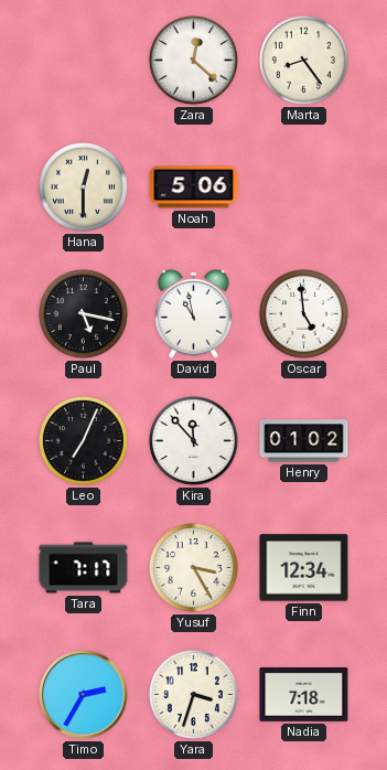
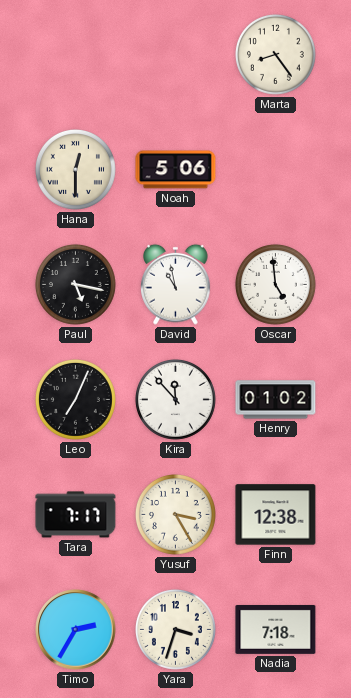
Zara: 12:22 -> none (193, 60)
Finn: 12:34 -> 12:38 (276, 515)
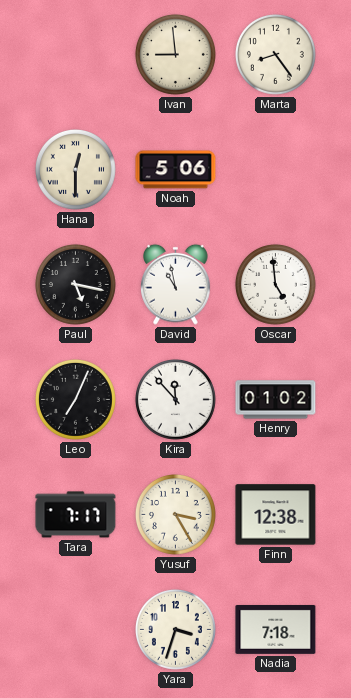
Ivan: none -> 8:59 (175, 54)
Timo: 2:35 -> none (76, 630)
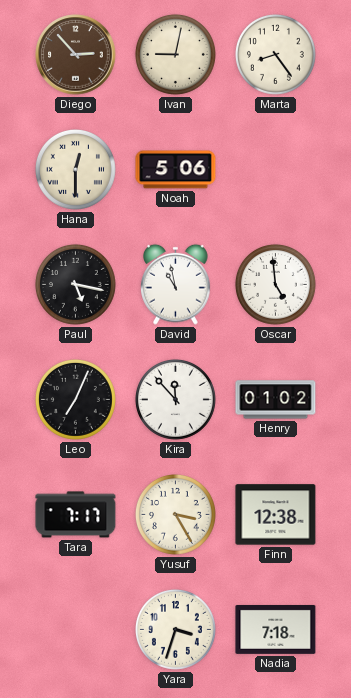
Diego: none -> 2:53 (76, 55)
Ivan: 8:59 -> 9:02 (175, 54)
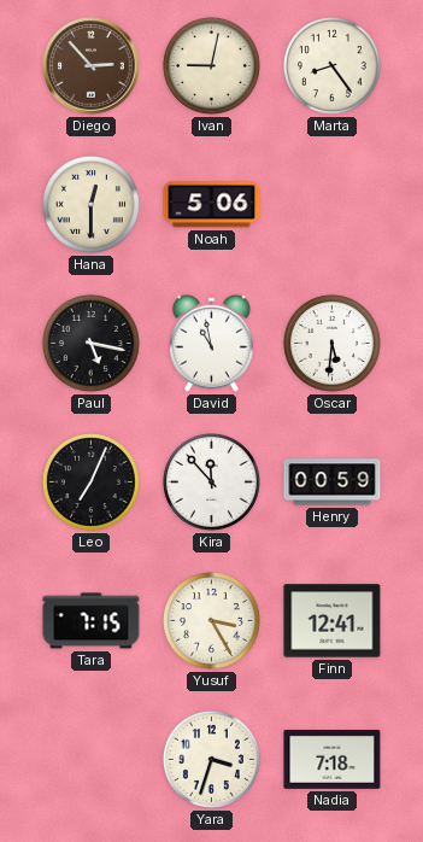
Oscar: 4:59 -> 5:31 (331, 343)
Henry: 01:02 -> 00:59 (333, 483)
Tara: 7:17 -> 7:15 (92, 621)
Finn: 12:38 -> 12:41 (333, 621)
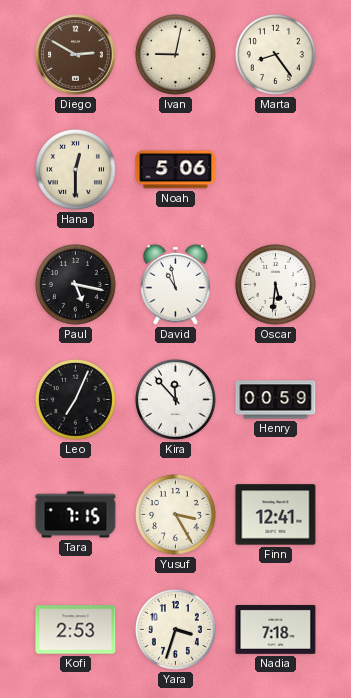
Diego: 2:53 -> 2:50 (76, 55)
Kofi: none -> 2:53 (76, 630)
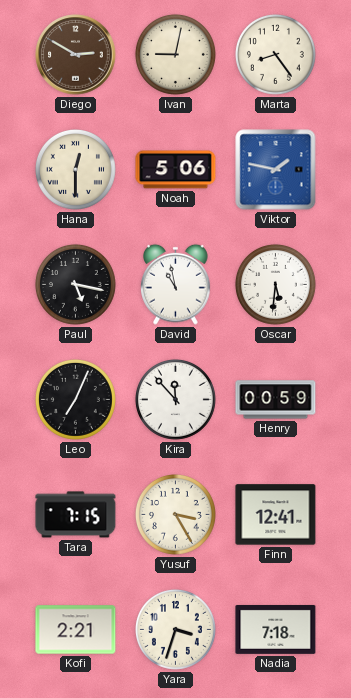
Viktor: none -> 1:47 (276, 170)
Kofi: 2:53 -> 2:21 (76, 630)
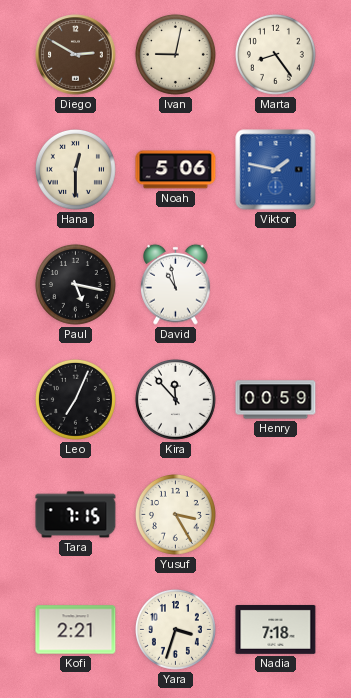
Oscar: 5:31 -> none (275, 284)
Finn: 12:41 -> none (276, 515)
